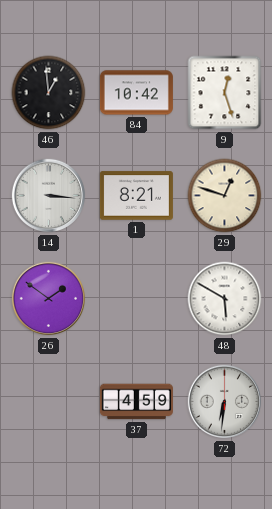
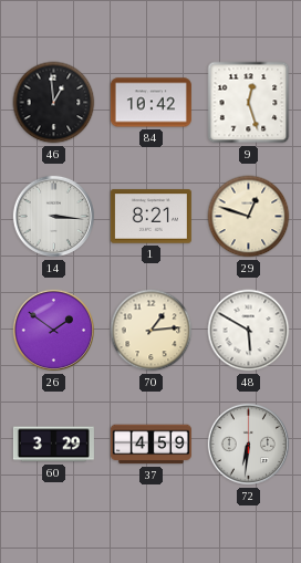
70: none -> 1:14 (152, 331)
60: none -> 3:29 (53, 445)
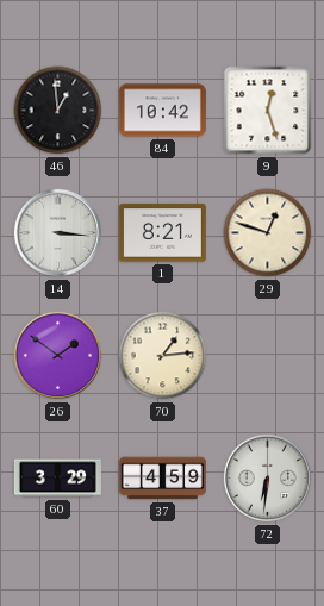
48: 5:50 -> none (249, 331)
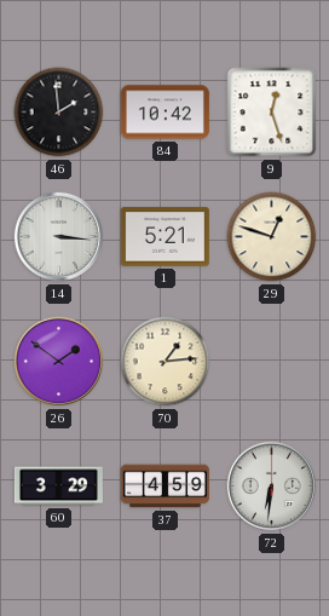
46: 12:59 -> 1:59 (59, 113)
1: 8:21 -> 5:21 (164, 237)
